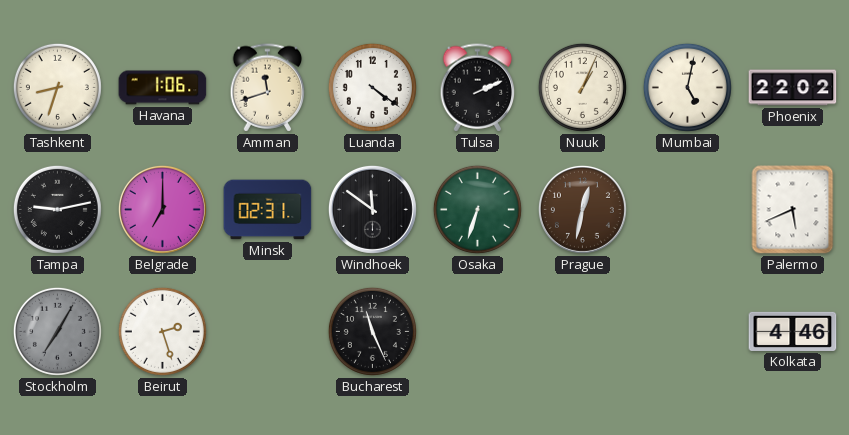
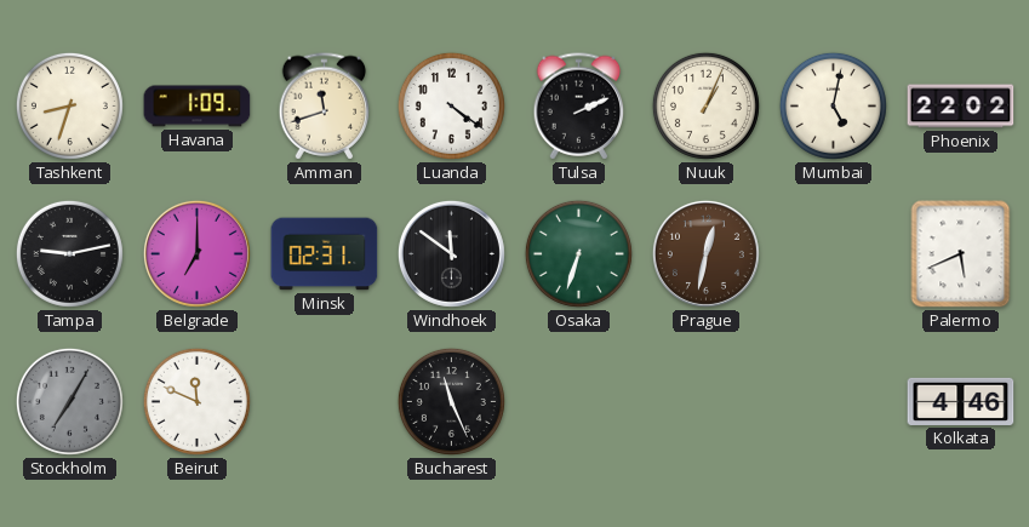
Havana: 1:06 -> 1:09 (198, 107)
Beirut: 2:27 -> 11:49 (196, 401)
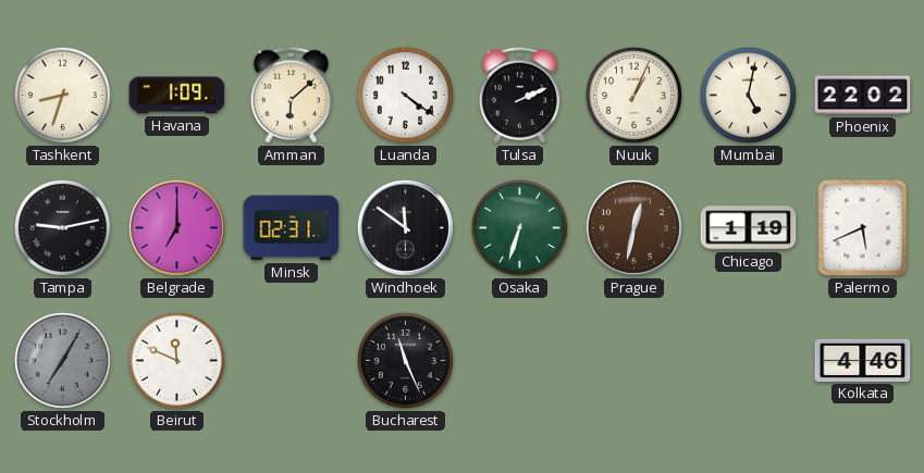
Amman: 11:42 -> 6:08 (292, 96)
Chicago: none -> 1:19 (749, 228)
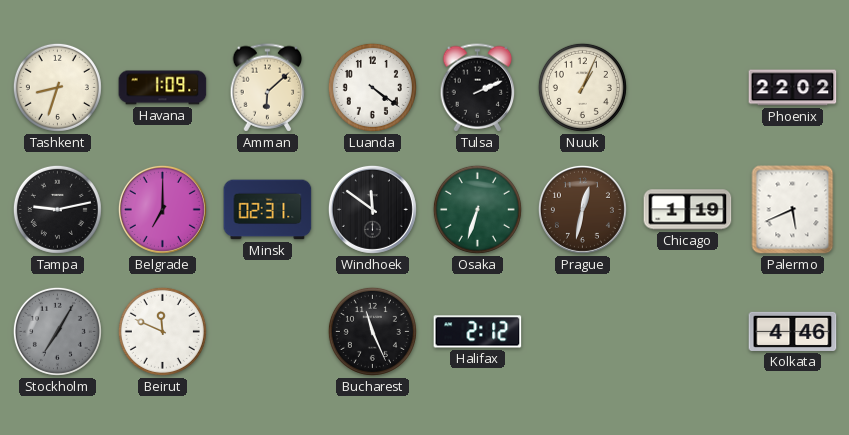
Mumbai: 5:02 -> none (748, 95)
Halifax: none -> 2:12 (478, 332)
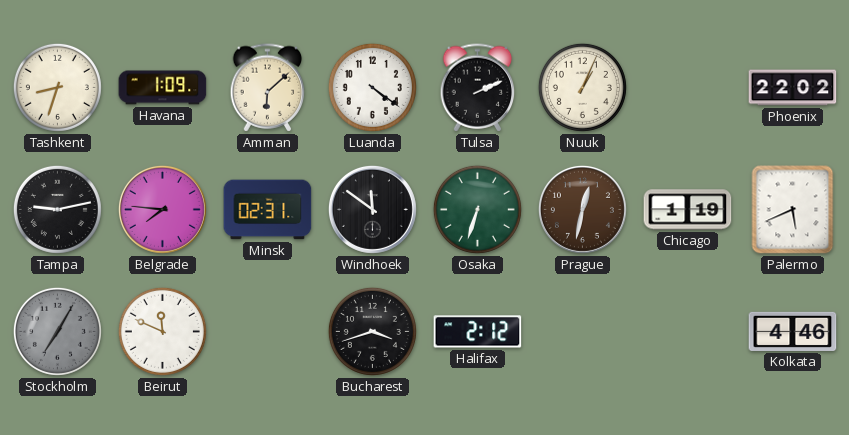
Belgrade: 7:00 -> 7:46 (162, 209)
Bucharest: 11:26 -> 3:42 (372, 331)
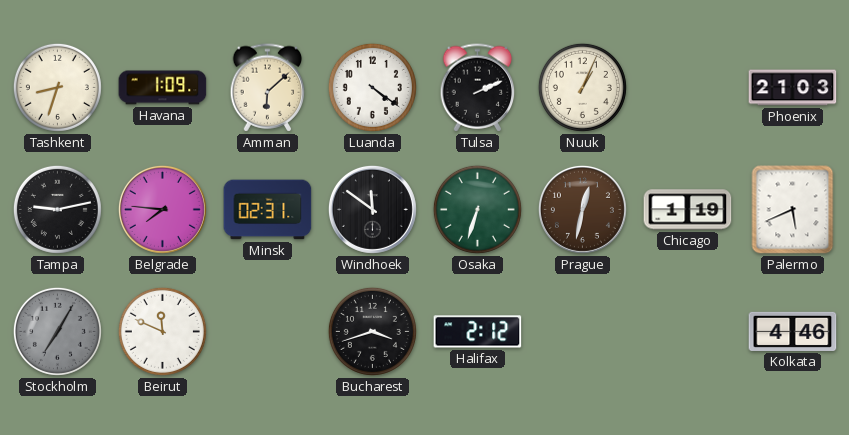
Phoenix: 22:02 -> 21:03 (793, 88)
